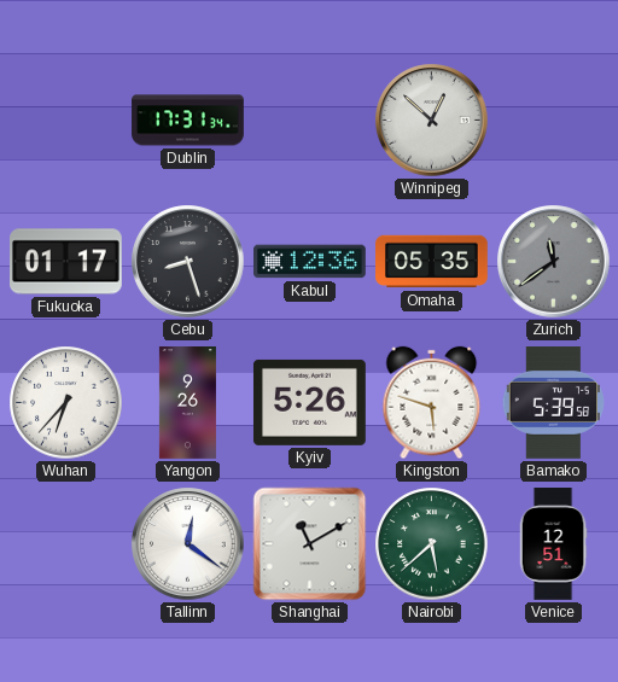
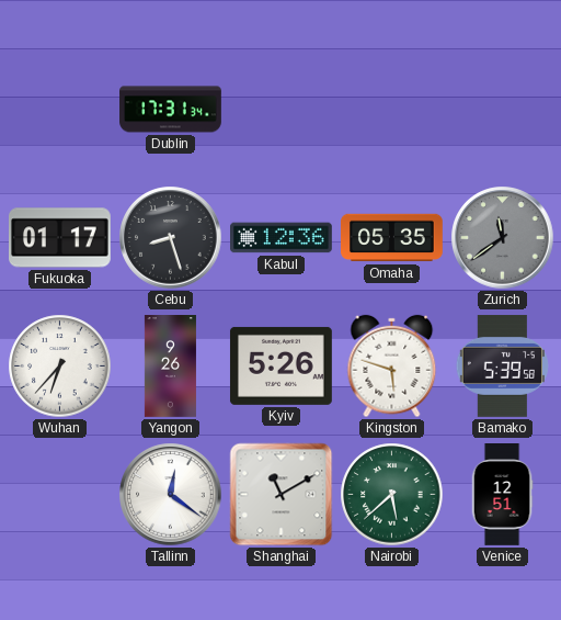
Winnipeg: 12:52 -> none (432, 121)
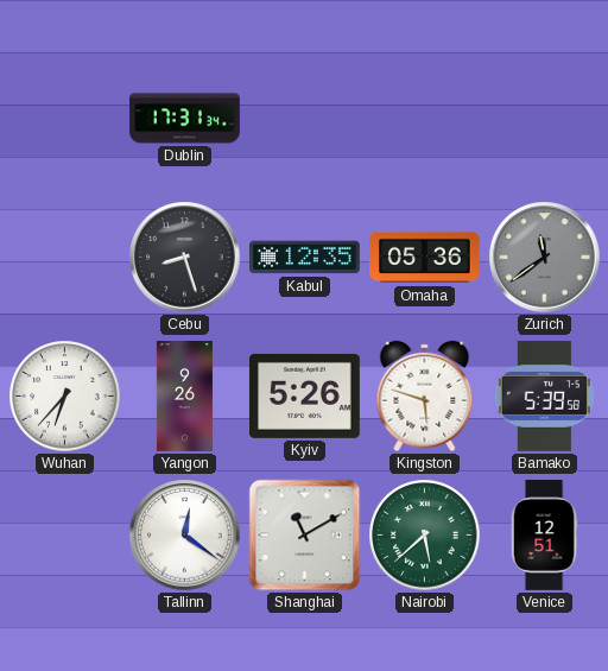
Fukuoka: 01:17 -> none (60, 238)
Kabul: 12:36 -> 12:35 (305, 258)
Omaha: 05:35 -> 05:36 (425, 258)
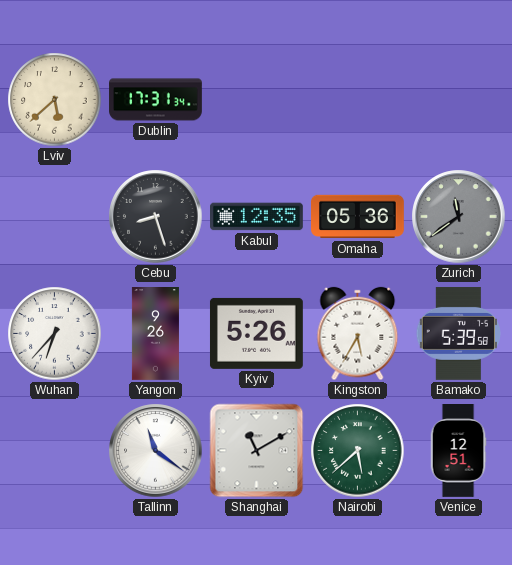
Lviv: none -> 5:38 (55, 100)
Kingston: 5:48 -> 5:35 (358, 334)
Tallinn: 12:21 -> 11:21 (156, 451)
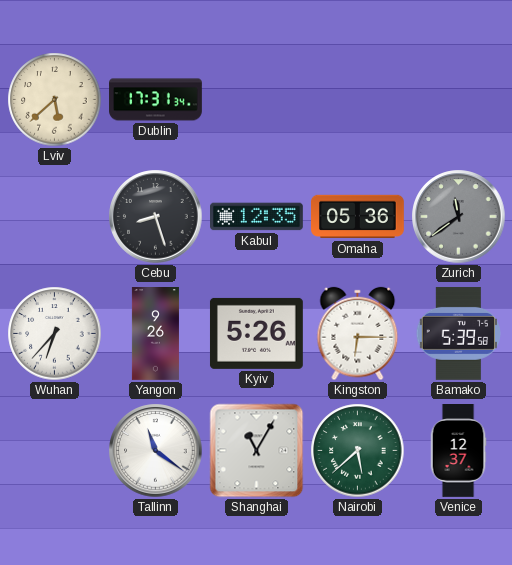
Kingston: 5:35 -> 6:15 (358, 334)
Shanghai: 11:10 -> 11:05 (257, 451)
Venice: 12:51 -> 12:37 (458, 451)
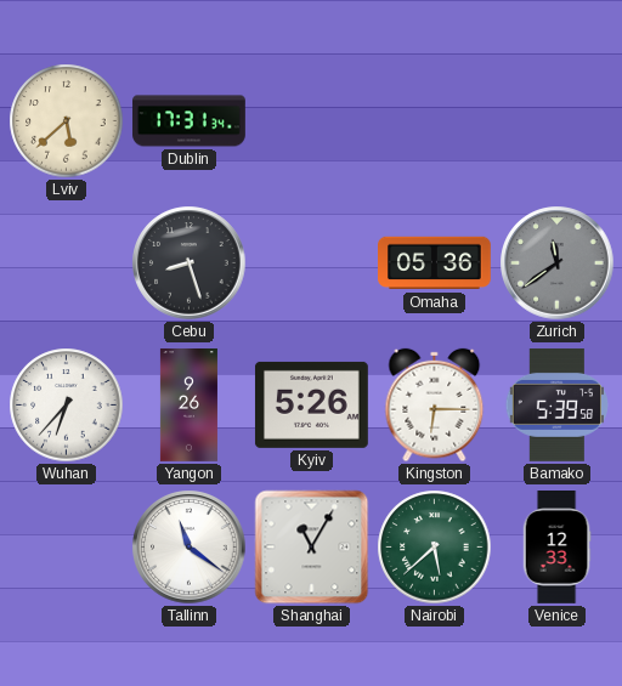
Kabul: 12:35 -> none (257, 217)
Venice: 12:37 -> 12:33 (556, 548)
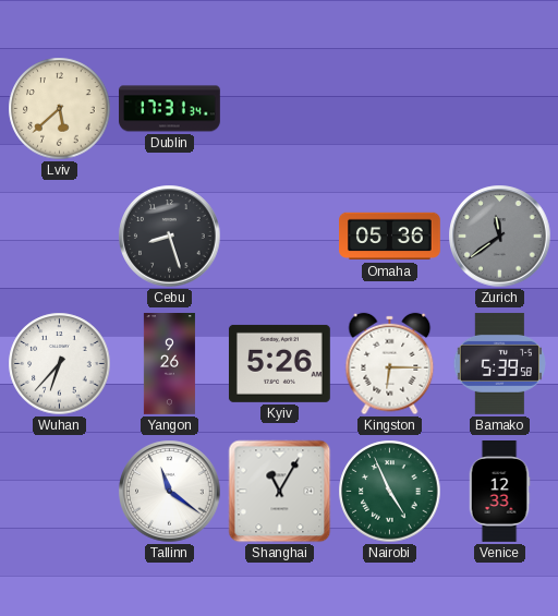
Nairobi: 5:38 -> 4:56 (390, 492)
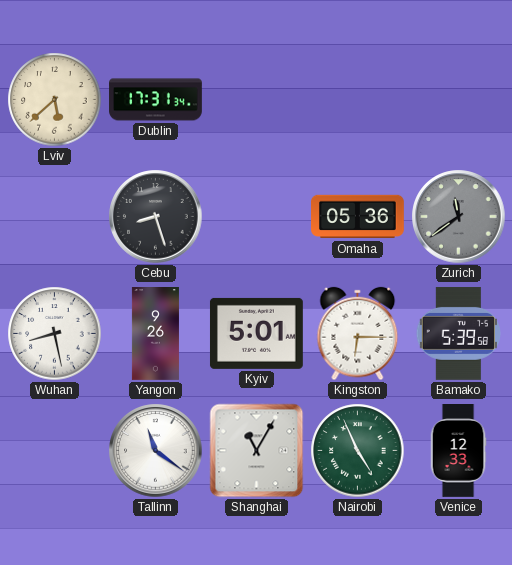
Wuhan: 6:37 -> 8:28 (55, 334)
Kyiv: 5:26 -> 5:01 (257, 333)
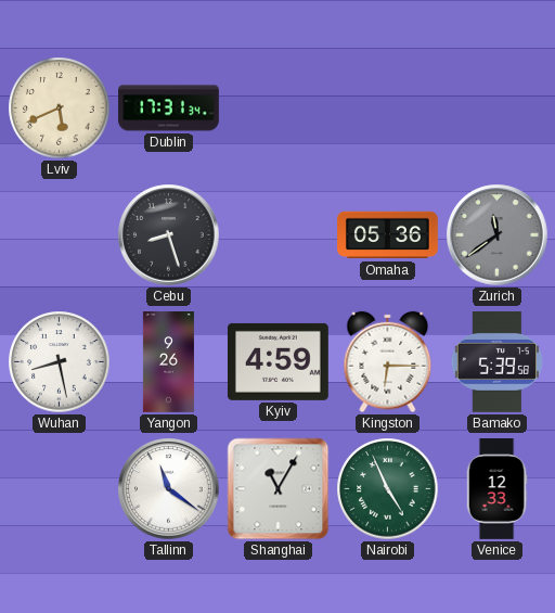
Lviv: 5:38 -> 5:41 (60, 108)
Kyiv: 5:01 -> 4:59 (279, 361)
